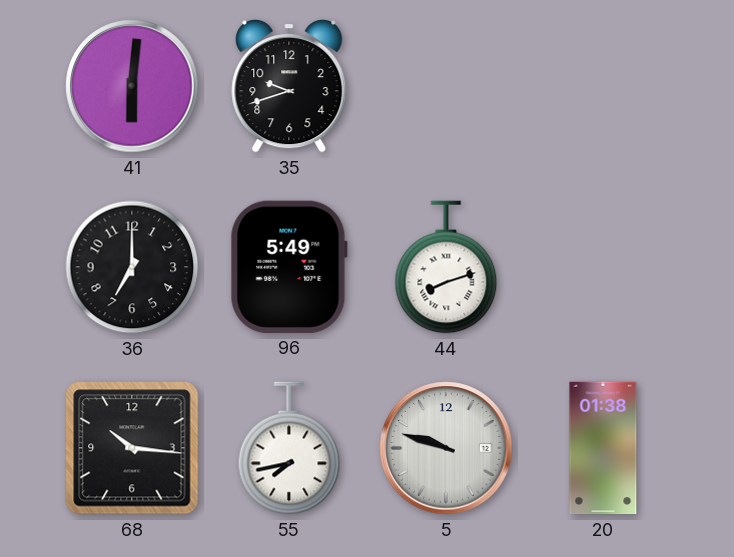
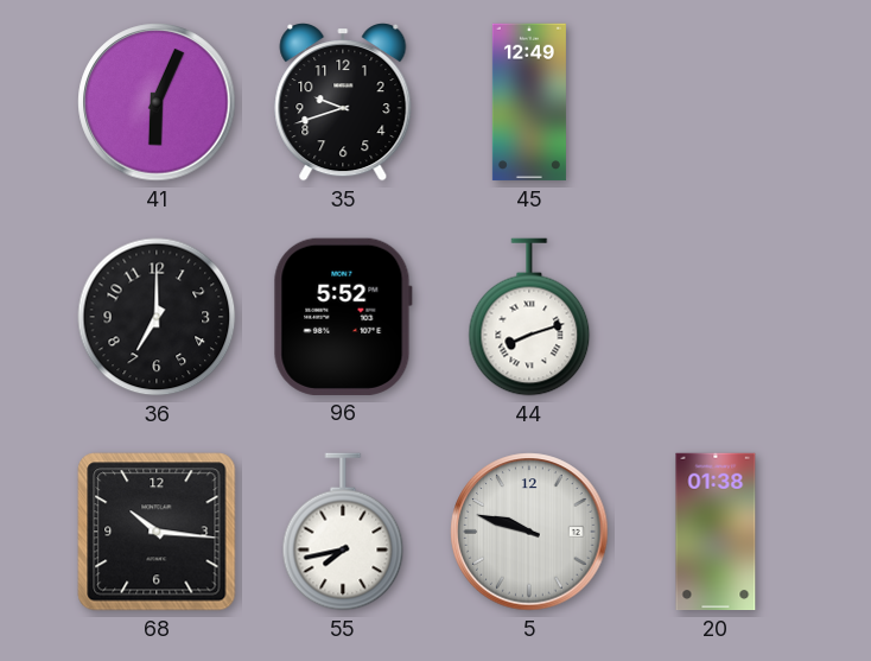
41: 6:01 -> 6:04 (157, 102)
45: none -> 12:49 (529, 102)
96: 5:49 -> 5:52 (343, 317)
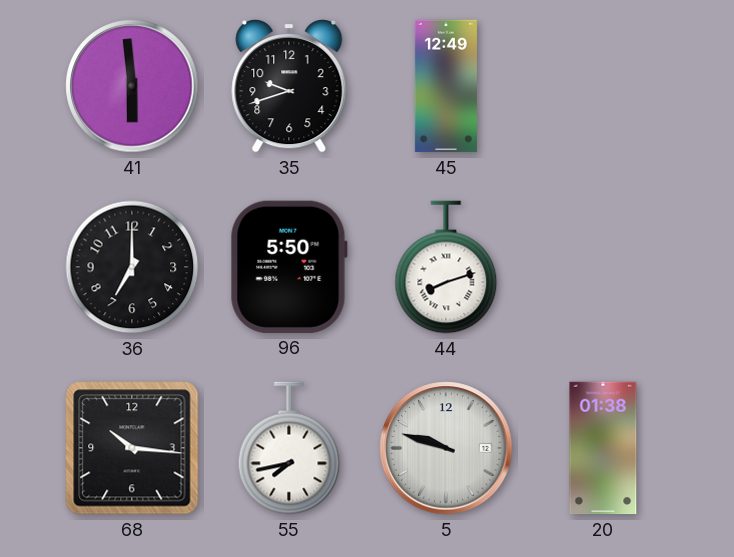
41: 6:04 -> 5:59 (132, 86)
96: 5:52 -> 5:50 (289, 267)
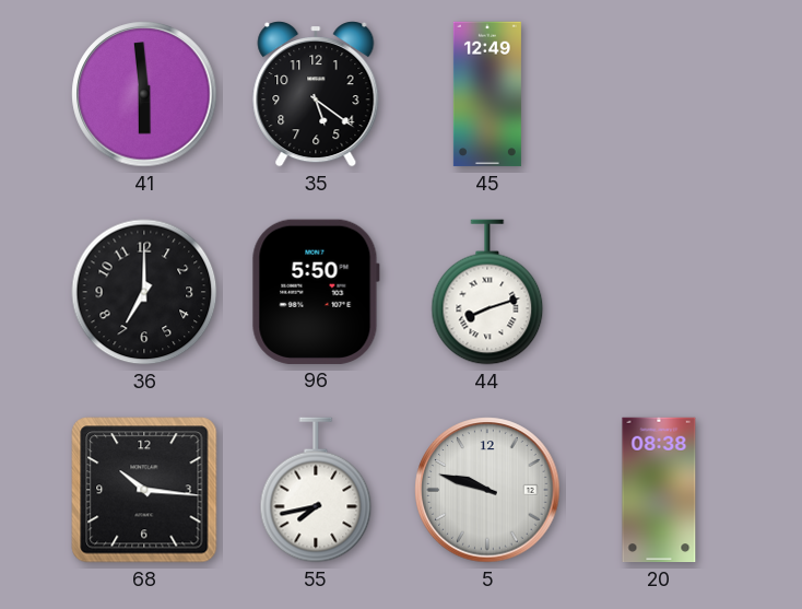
35: 9:42 -> 5:21 (316, 95)
20: 01:38 -> 08:38 (659, 490)
